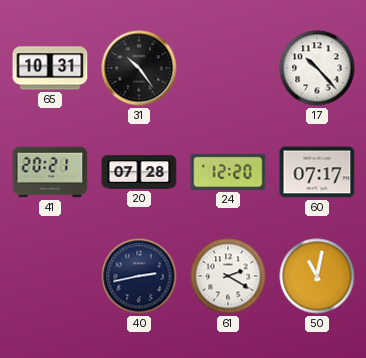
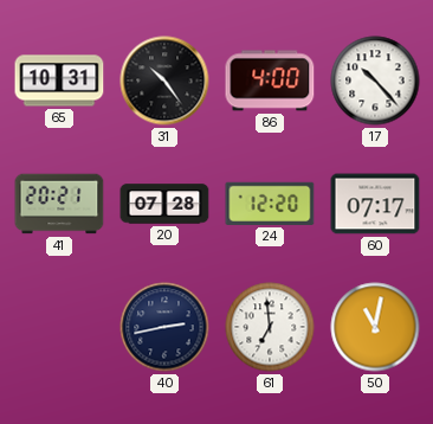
86: none -> 4:00 (270, 81)
61: 2:20 -> 6:59 (270, 327)
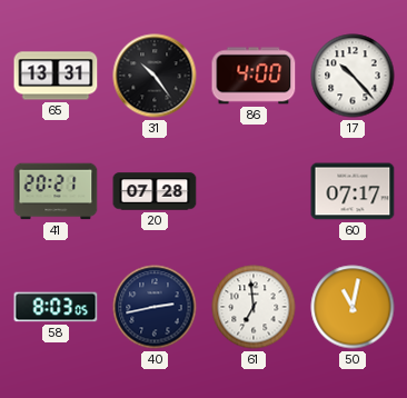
65: 10:31 -> 13:31 (56, 76)
24: 12:20 -> none (270, 204)
58: none -> 8:03 (56, 307)
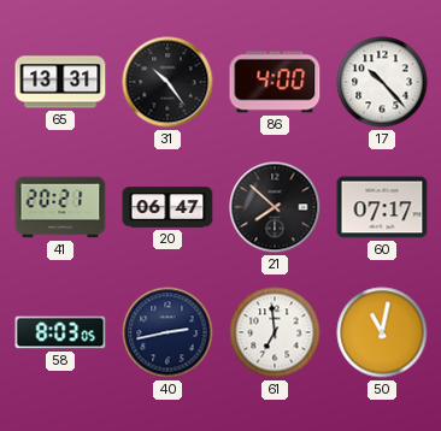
20: 07:28 -> 06:47 (167, 207)
21: none -> 7:52 (275, 207)
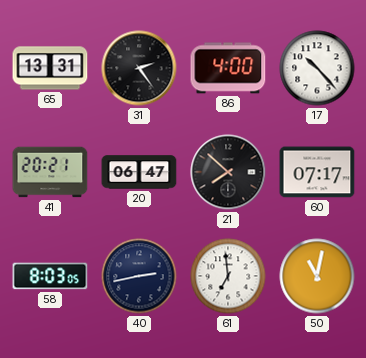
31: 10:24 -> 2:24 (139, 68)
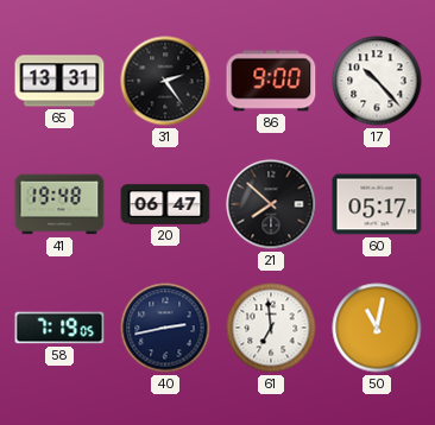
86: 4:00 -> 9:00 (271, 81)
41: 20:21 -> 19:48 (59, 204)
60: 07:17 -> 05:17 (377, 204)
58: 8:03 -> 7:19 (59, 328)
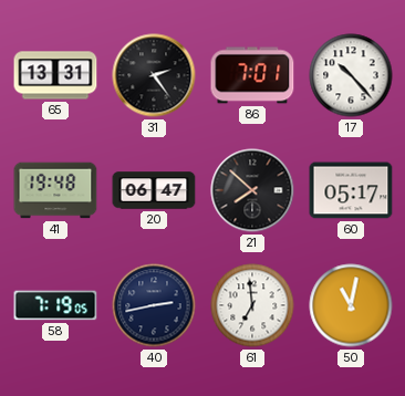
86: 9:00 -> 7:01 (252, 75)
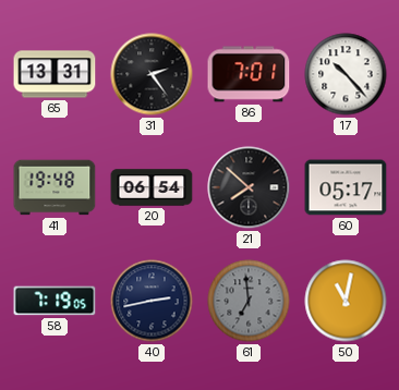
20: 06:47 -> 06:54 (152, 187)
61 dial: white -> grey (249, 301)
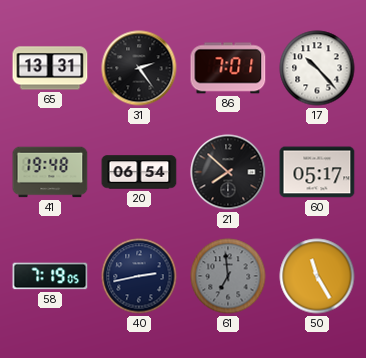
50: 11:02 -> 11:25 (317, 276)
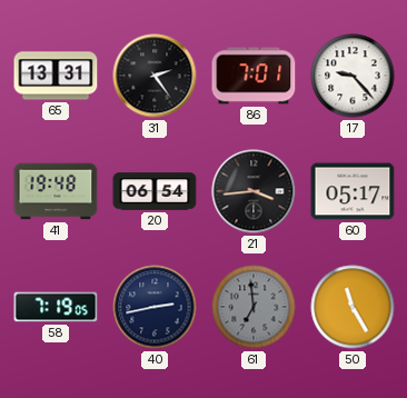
17: 10:23 -> 9:23 (353, 76)
21: 7:52 -> 3:44 (254, 191)
